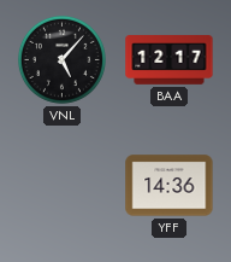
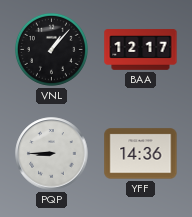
VNL: 5:07 -> 1:07 (51, 49)
PQP: none -> 8:45 (52, 154)
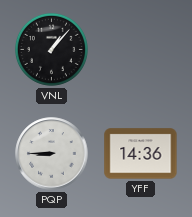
BAA: 12:17 -> none (141, 50)
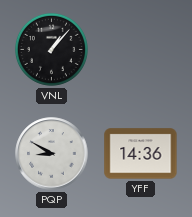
PQP: 8:45 -> 8:50 (52, 154)
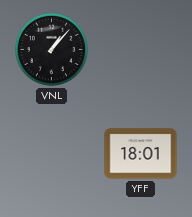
PQP: 8:50 -> none (52, 154)
YFF: 14:36 -> 18:01 (141, 154)
